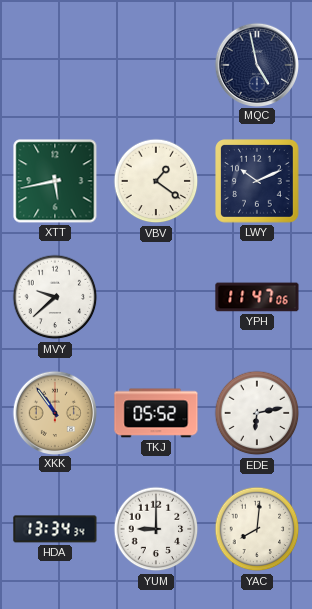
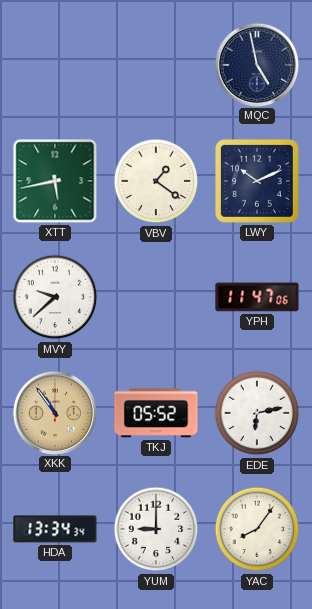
YAC: 8:01 -> 8:06 (257, 529)
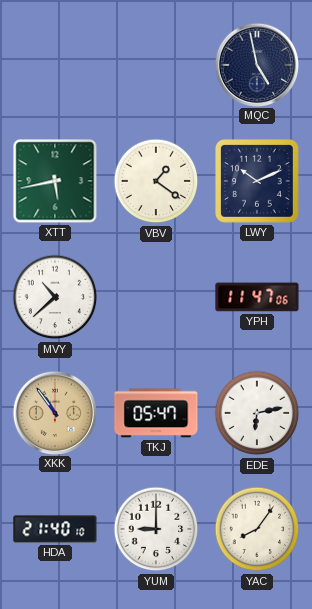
MVY: 9:38 -> 10:38 (55, 297)
TKJ: 05:52 -> 05:47 (156, 413)
HDA: 13:34 -> 21:40 (55, 529)
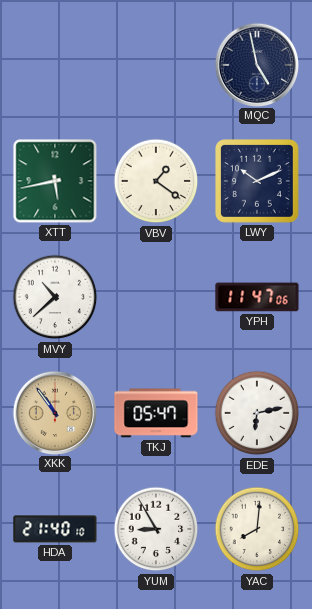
YUM: 9:00 -> 8:55 (156, 529)
YAC: 8:06 -> 8:01 (257, 529)
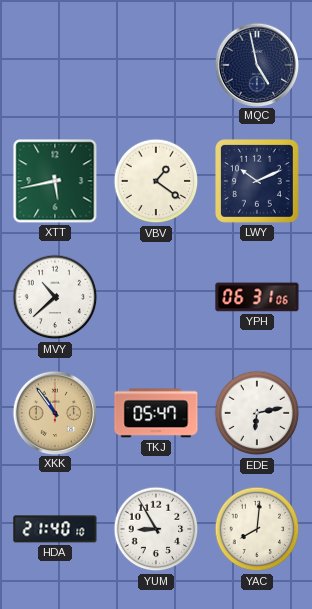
YPH: 11:47 -> 06:31 (257, 297)
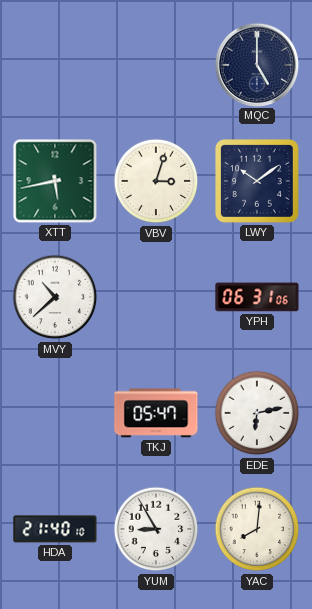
MQC: 4:58 -> 5:00 (256, 64)
VBV: 1:21 -> 3:03 (156, 181)
LWY: 10:11 -> 10:09 (258, 182)
XKK: 10:54 -> none (54, 412)
